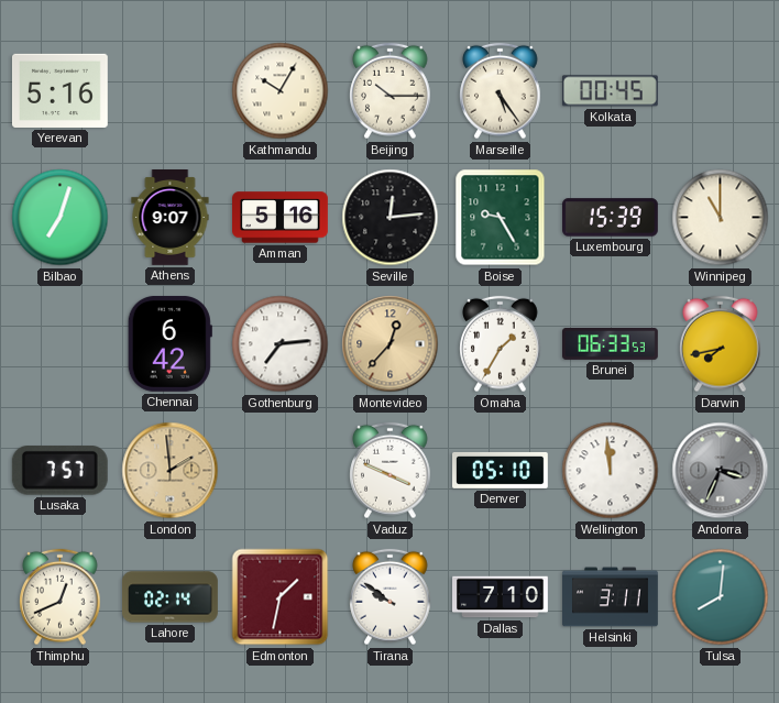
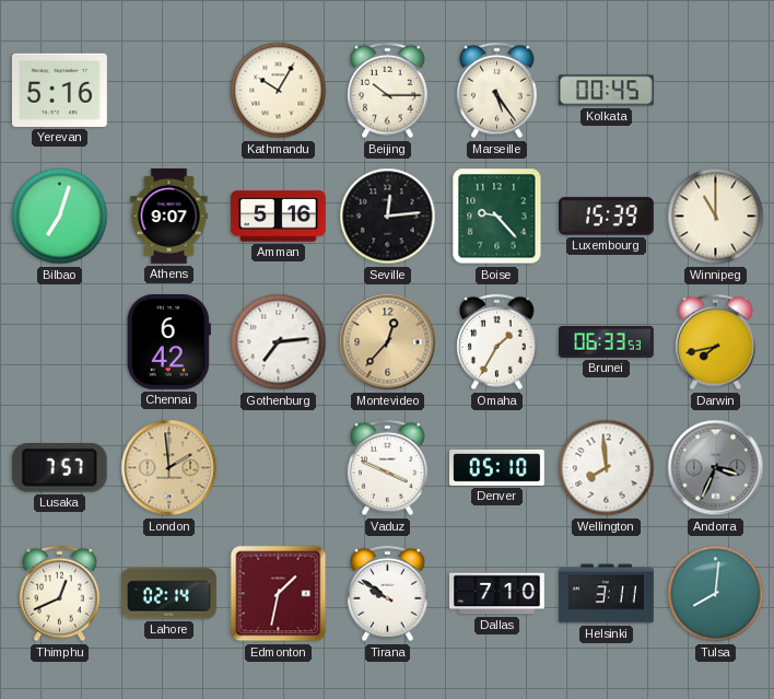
Boise: 9:25 -> 9:23 (497, 217)
Wellington: 11:59 -> 7:59 (607, 468)
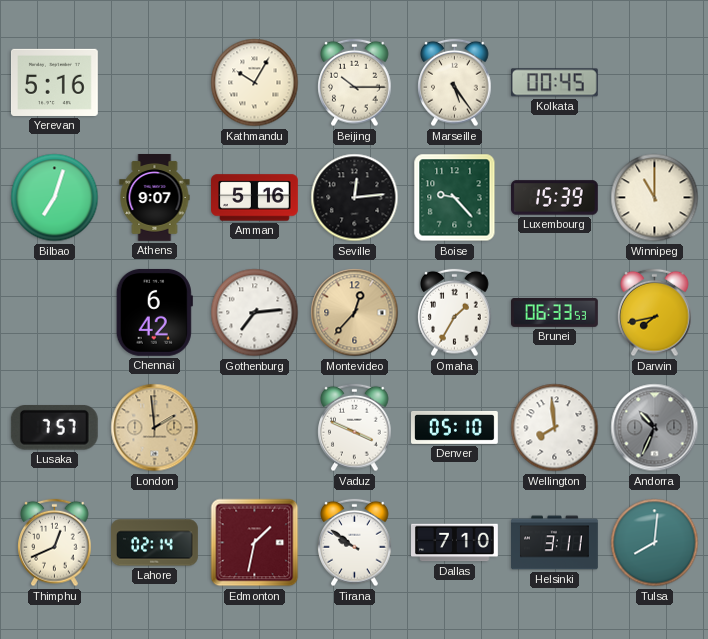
Andorra: 3:34 -> 10:34 (655, 428)
